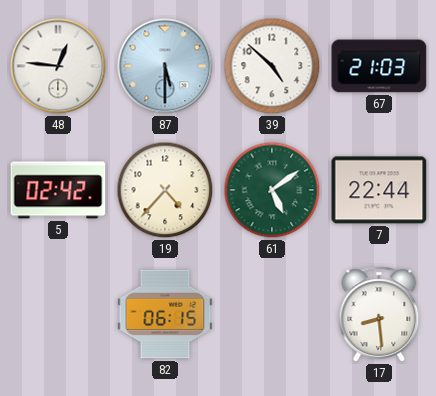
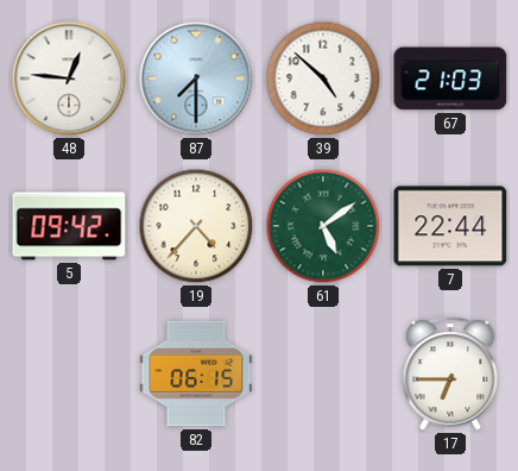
87: 5:30 -> 7:30 (196, 78)
5: 02:42 -> 09:42 (69, 226)
17: 8:29 -> 6:45 (450, 373)
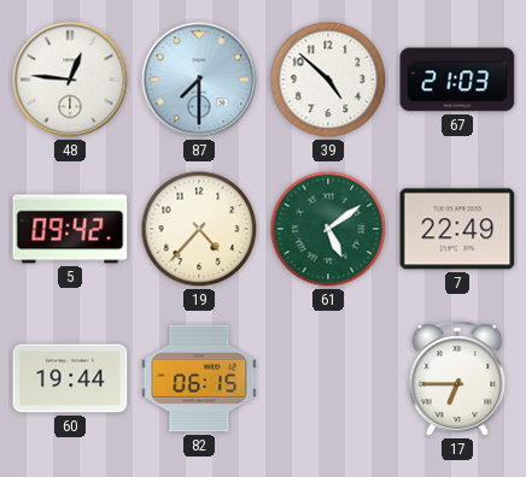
7: 22:44 -> 22:49 (457, 229)
60: none -> 19:44 (70, 378)
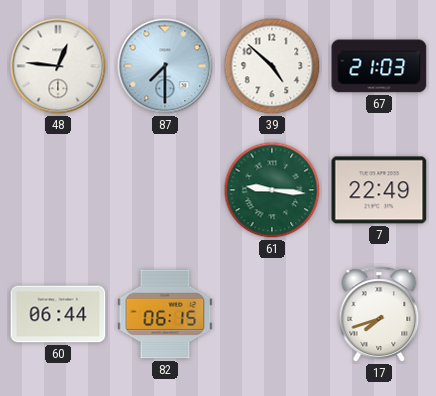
5: 09:42 -> none (70, 229)
19: 4:37 -> none (199, 229)
61: 5:09 -> 9:16 (272, 190)
60: 19:44 -> 06:44 (58, 314)
17: 6:45 -> 7:42 (379, 314)
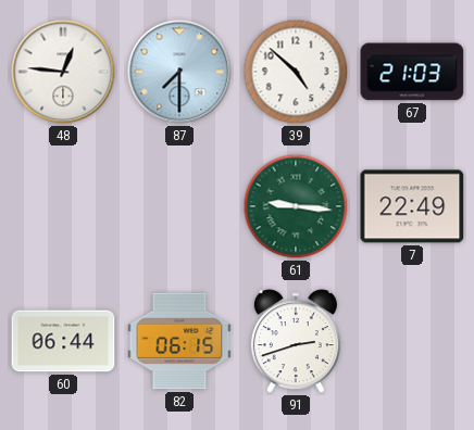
91: none -> 2:42 (296, 342)
17: 7:42 -> none (379, 314)
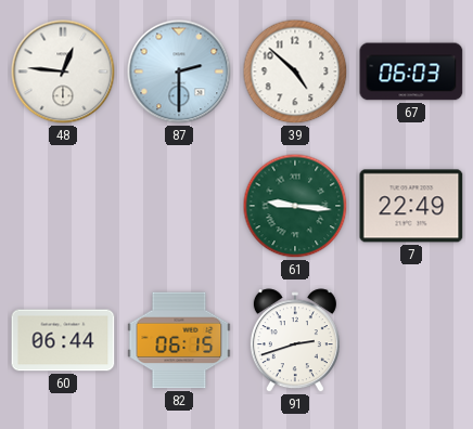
87: 7:30 -> 2:30 (179, 71)
67: 21:03 -> 06:03 (411, 71)
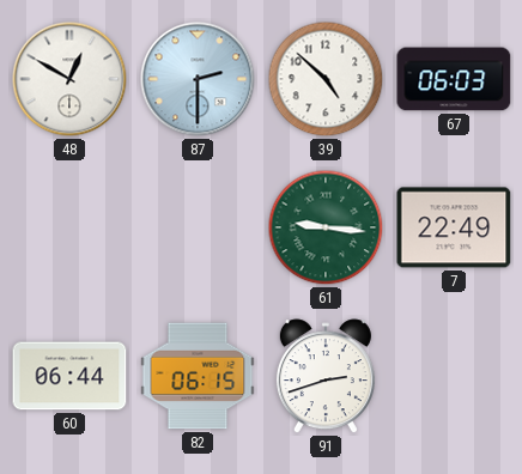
48: 12:46 -> 12:50 (69, 79)
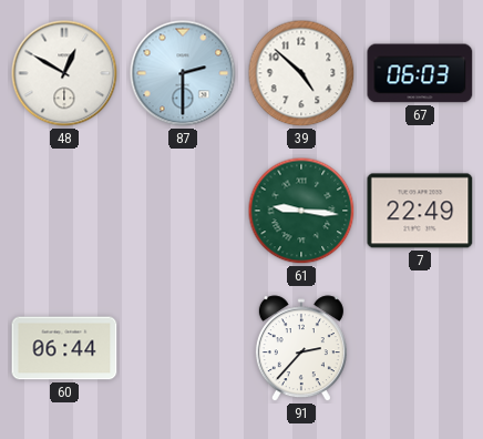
82: 06:15 -> none (198, 376)
91: 2:42 -> 2:37 (301, 349)
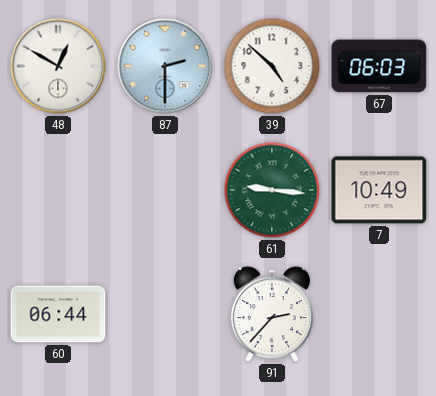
7: 22:49 -> 10:49 (379, 190)
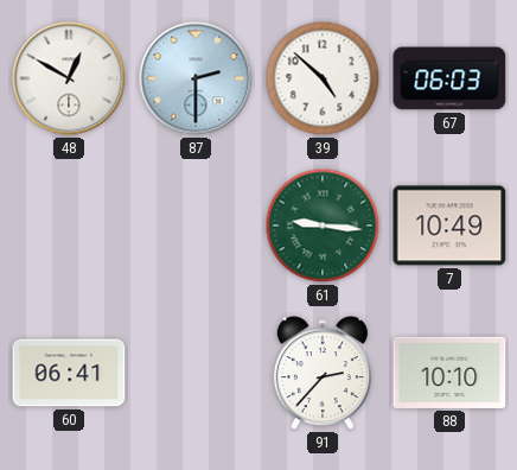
60: 06:44 -> 06:41 (69, 373)
88: none -> 10:10 (449, 373)
